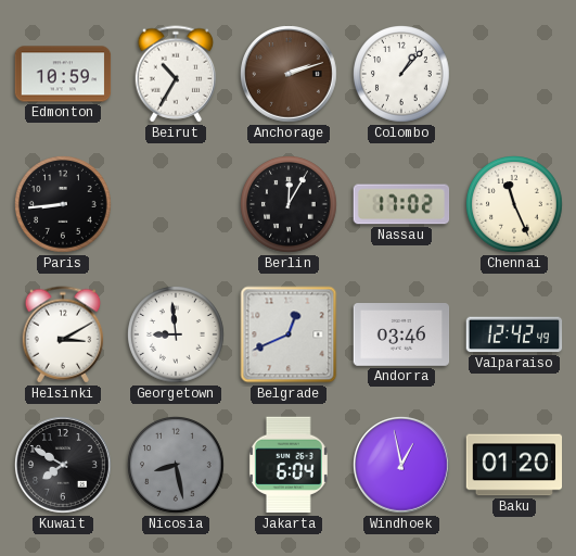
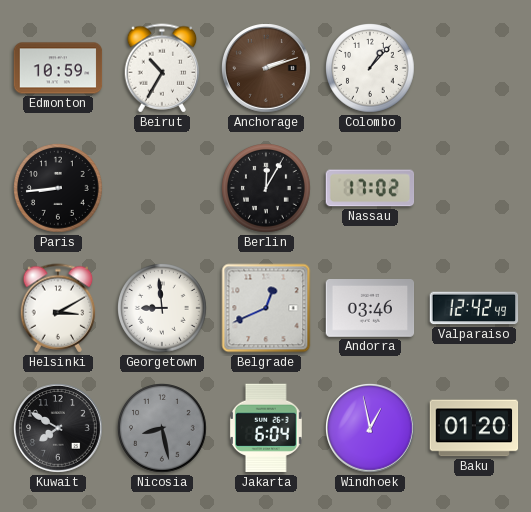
Chennai: 11:26 -> none (515, 205)
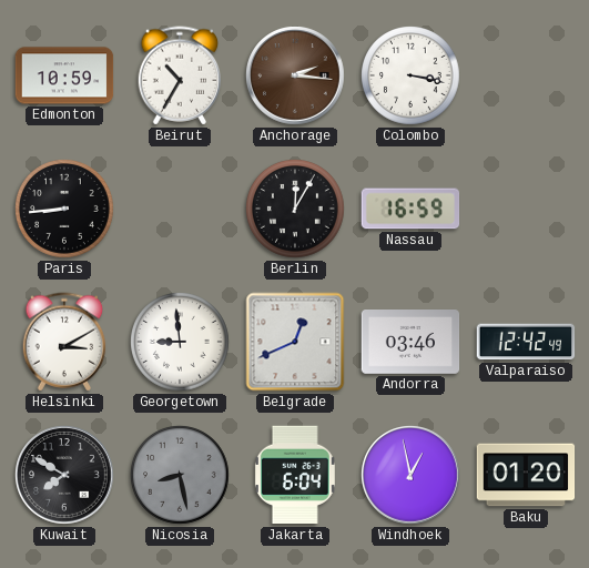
Anchorage: 2:12 -> 2:16 (296, 77)
Colombo: 1:07 -> 3:17 (412, 77)
Nassau: 17:02 -> 16:59 (410, 209)
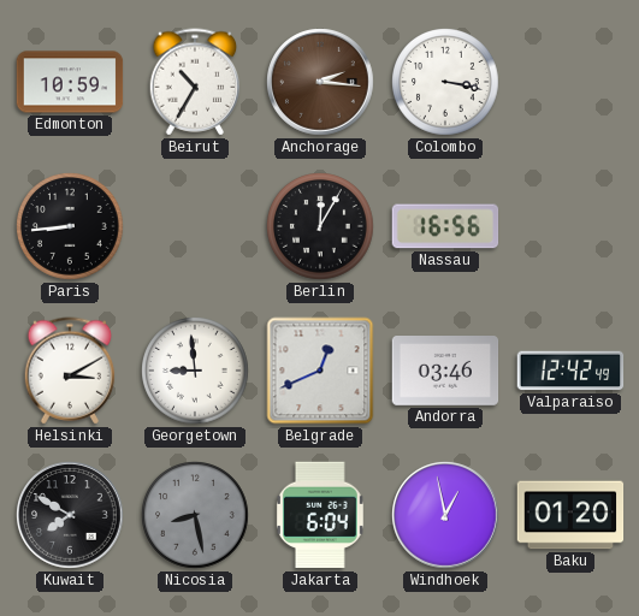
Nassau: 16:59 -> 16:56 (445, 226)
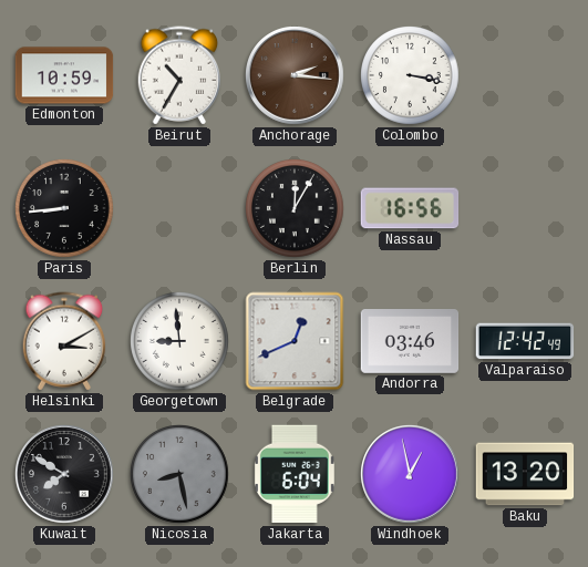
Baku: 01:20 -> 13:20 (525, 474)
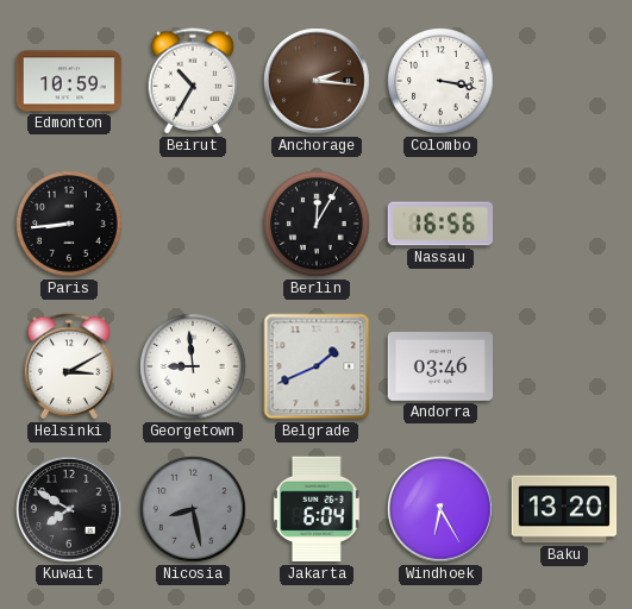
Belgrade: 12:41 -> 1:41 (317, 366)
Valparaiso: 12:42 -> none (525, 341)
Windhoek: 12:58 -> 6:25 (442, 510)
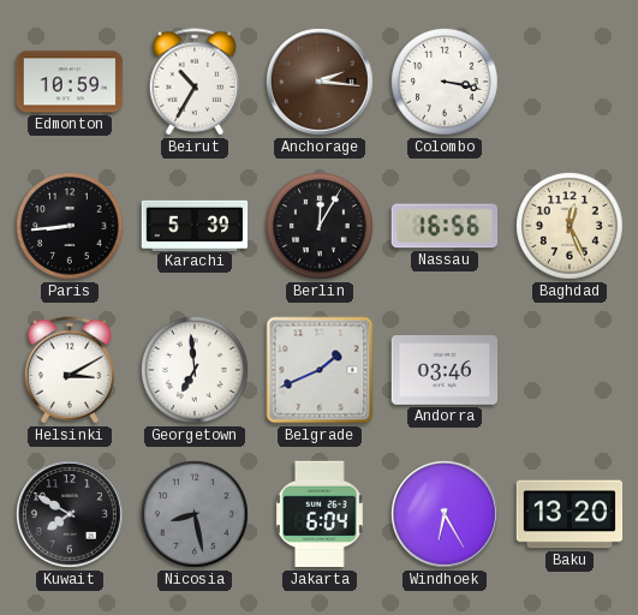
Karachi: none -> 5:39 (195, 225)
Baghdad: none -> 12:26 (571, 227)
Georgetown: 8:59 -> 6:59 (196, 371)
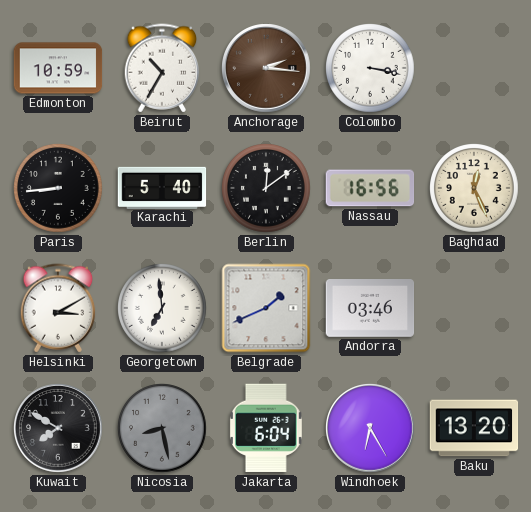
Karachi: 5:39 -> 5:40 (162, 187)
Berlin: 12:05 -> 12:09 (267, 189)
